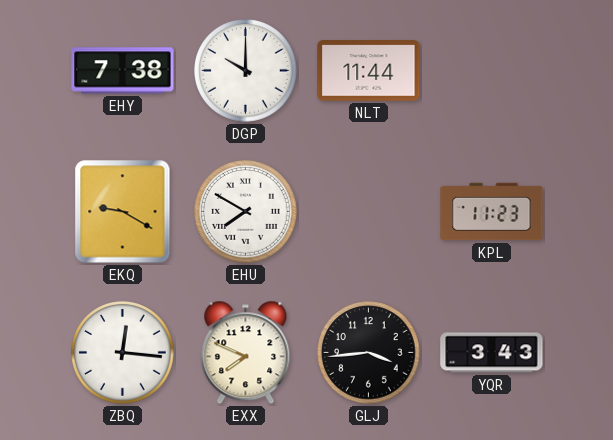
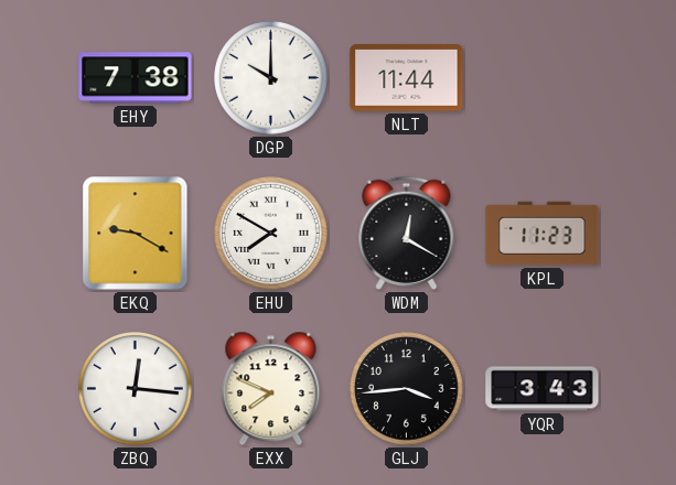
WDM: none -> 12:20 (407, 233)
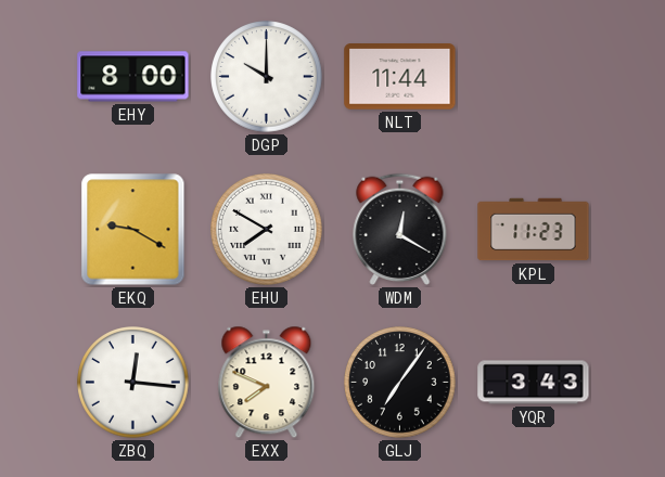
EHY: 7:38 -> 8:00 (133, 77)
GLJ: 3:44 -> 7:06 (400, 383)
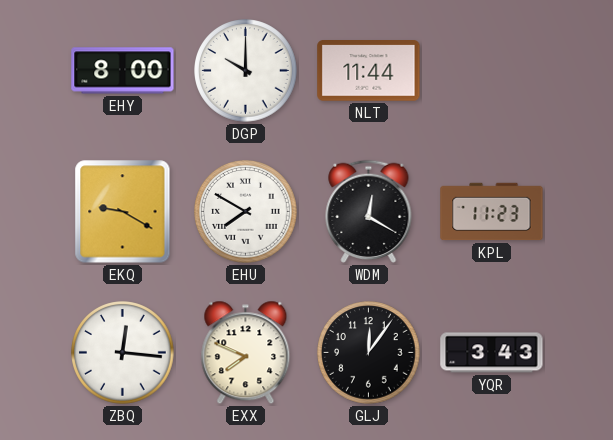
GLJ: 7:06 -> 12:06 (369, 353)
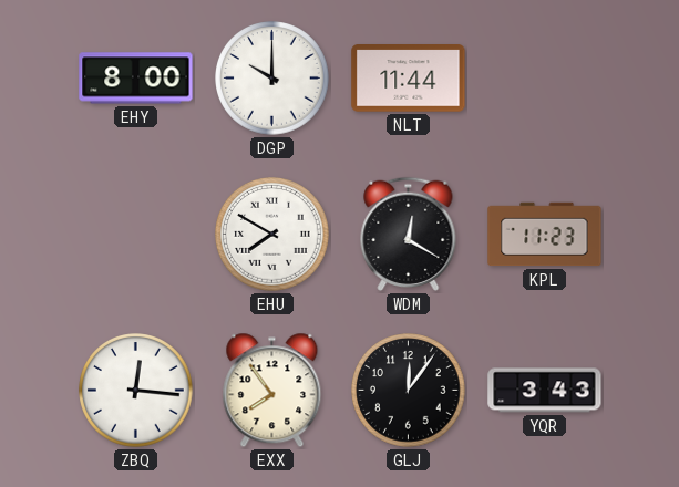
EKQ: 9:20 -> none (123, 212)
EXX: 7:49 -> 7:54 (272, 391)
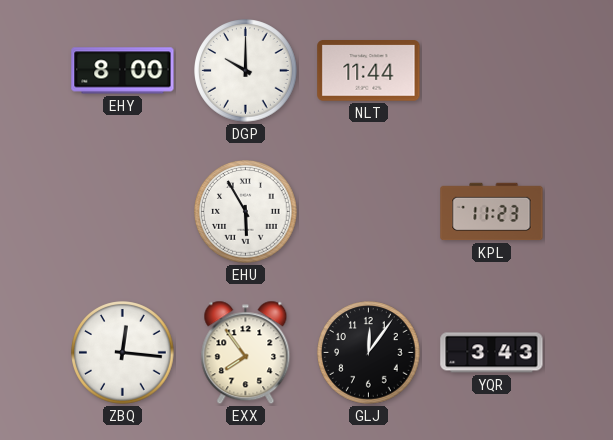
EHU: 7:50 -> 5:55 (246, 212)
WDM: 12:20 -> none (409, 234)
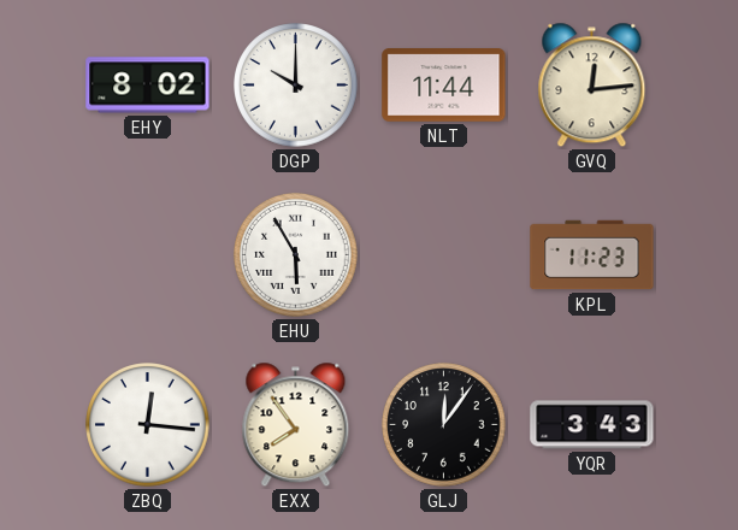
EHY: 8:00 -> 8:02 (148, 86)
GVQ: none -> 12:14 (592, 86)
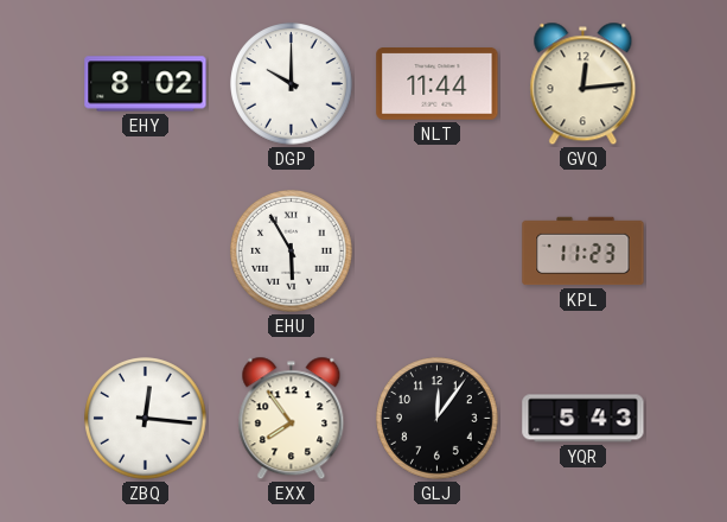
YQR: 3:43 -> 5:43 (583, 419)
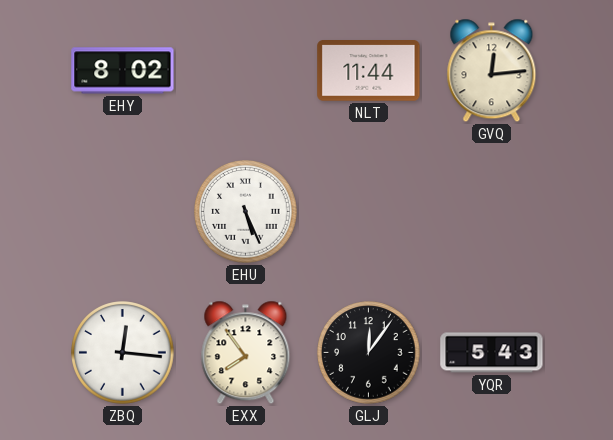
DGP: 10:00 -> none (292, 84)
EHU: 5:55 -> 5:26 (246, 212)
KPL: 11:23 -> none (583, 252)
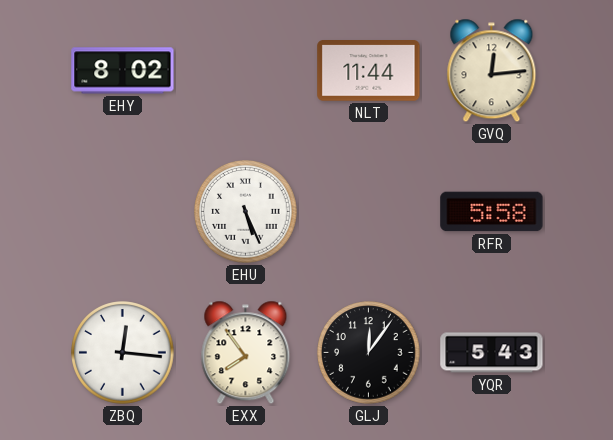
RFR: none -> 5:58 (492, 212)
